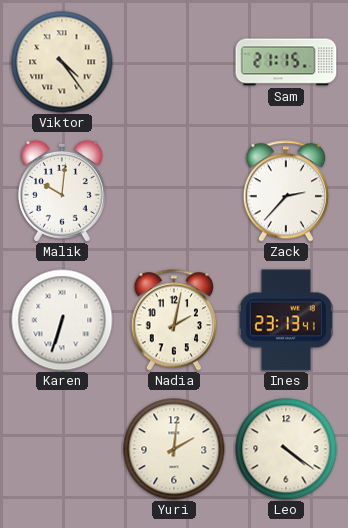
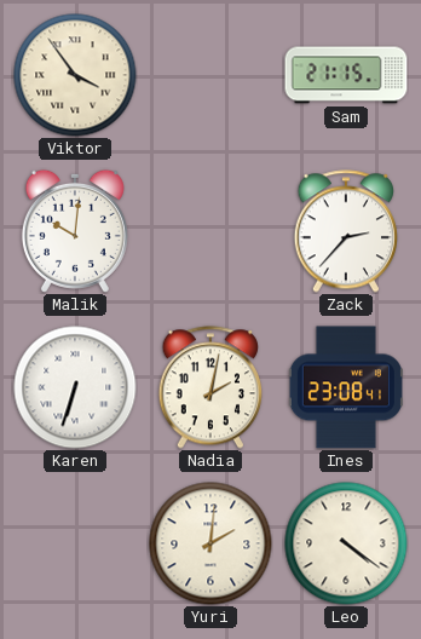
Viktor: 4:24 -> 3:54 (75, 75)
Ines: 23:13 -> 23:08 (346, 387)
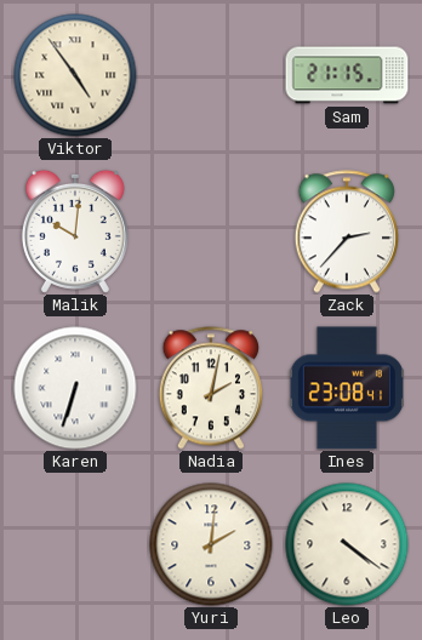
Viktor: 3:54 -> 4:54 (75, 75)
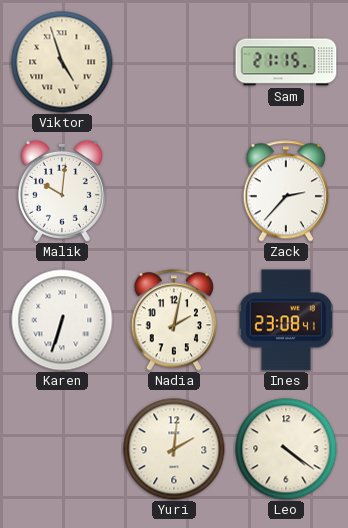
Viktor: 4:54 -> 4:57 (62, 62)
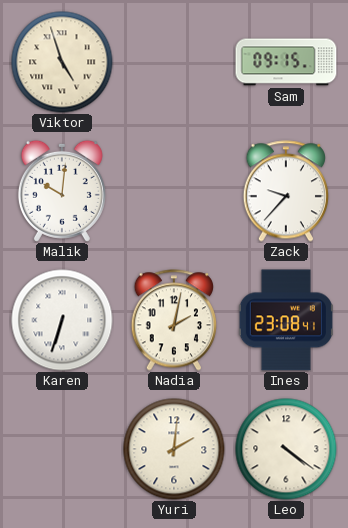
Sam: 21:15 -> 09:15 (286, 62)
Zack: 2:37 -> 9:37 (285, 191)
